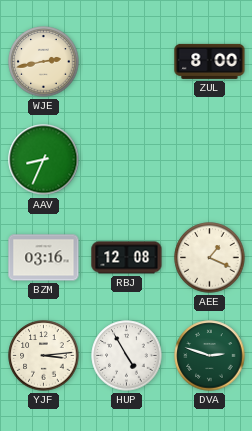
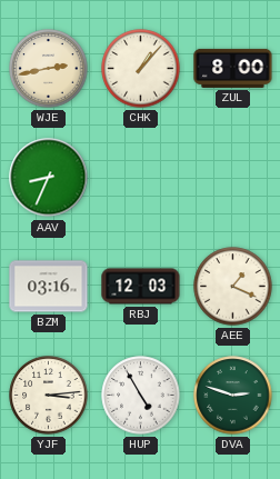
CHK: none -> 1:07 (141, 69)
RBJ: 12:08 -> 12:03 (141, 287)
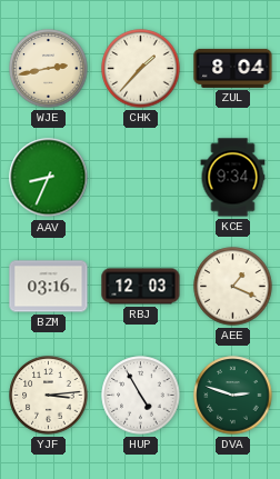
CHK: 1:07 -> 1:37 (141, 69)
ZUL: 8:00 -> 8:04 (233, 68)
KCE: none -> 9:34 (233, 178)
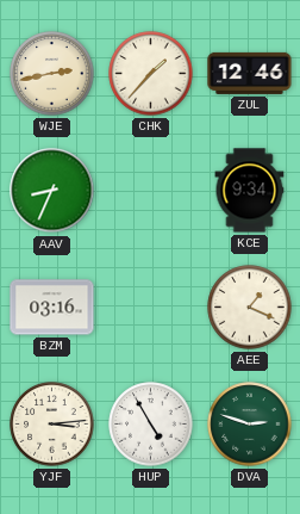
ZUL: 8:04 -> 12:46 (250, 73)
RBJ: 12:03 -> none (141, 287)
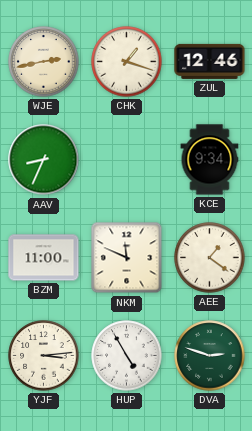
CHK: 1:37 -> 1:18 (127, 62)
BZM: 03:16 -> 11:00 (44, 258)
NKM: none -> 11:49 (127, 258)
AEE: 1:19 -> 1:21 (210, 258)
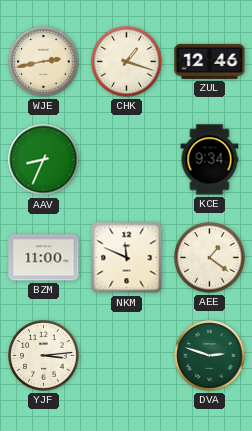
HUP: 4:55 -> none (127, 356)
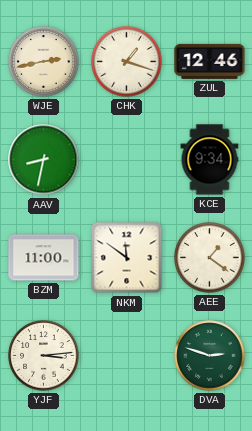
AAV: 8:34 -> 8:32 (44, 160)
NKM: 11:49 -> 11:51 (127, 258)
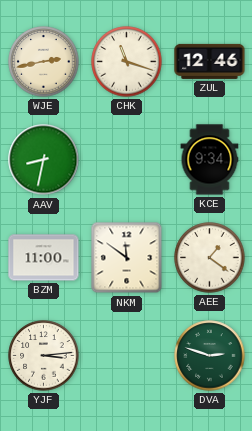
CHK: 1:18 -> 11:18 (127, 62)
